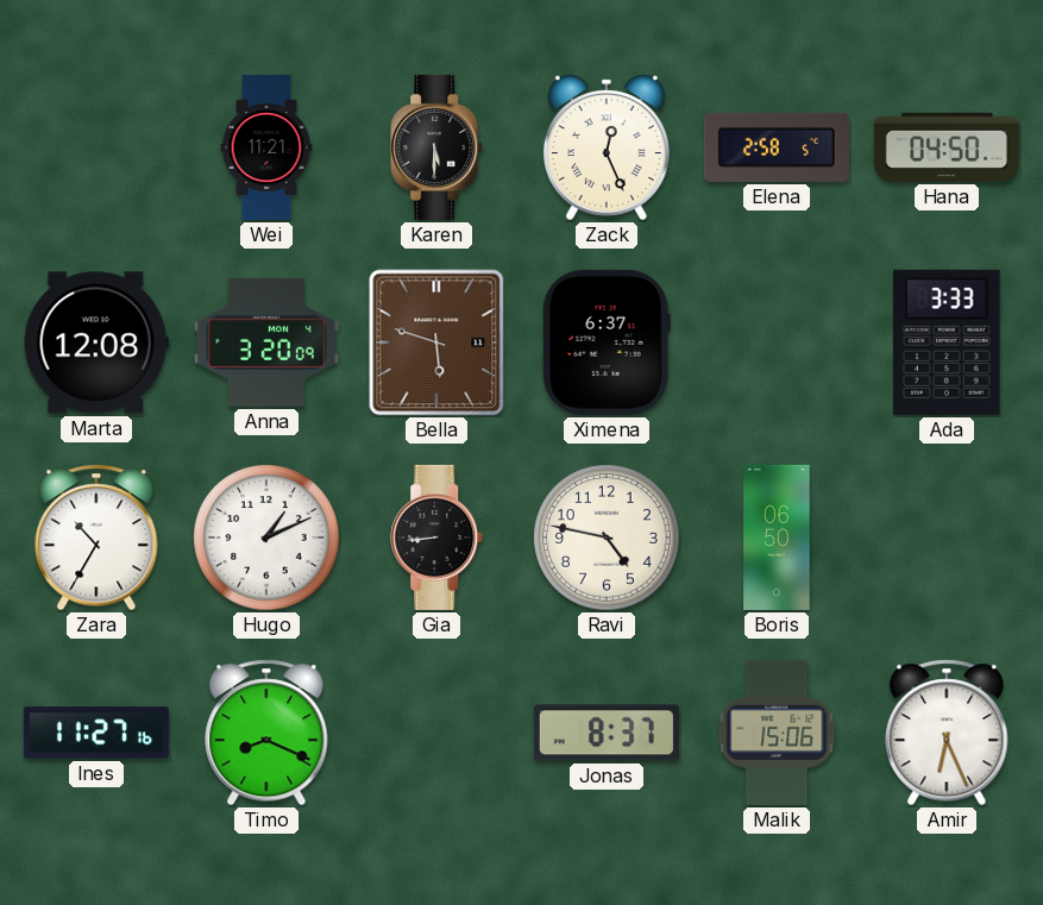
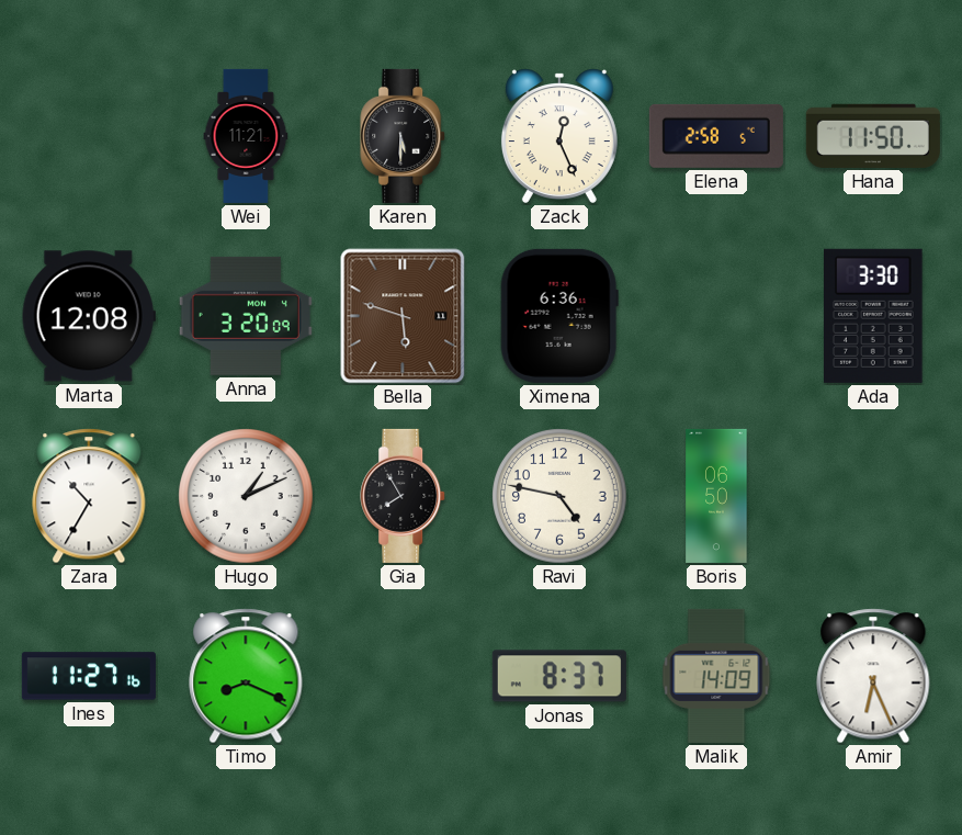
Hana: 04:50 -> 11:50 (873, 136)
Ximena: 6:37 -> 6:36 (559, 316)
Ada: 3:33 -> 3:30 (874, 316)
Gia: 8:44 -> 7:55 (404, 496)
Malik: 15:06 -> 14:09 (716, 676)
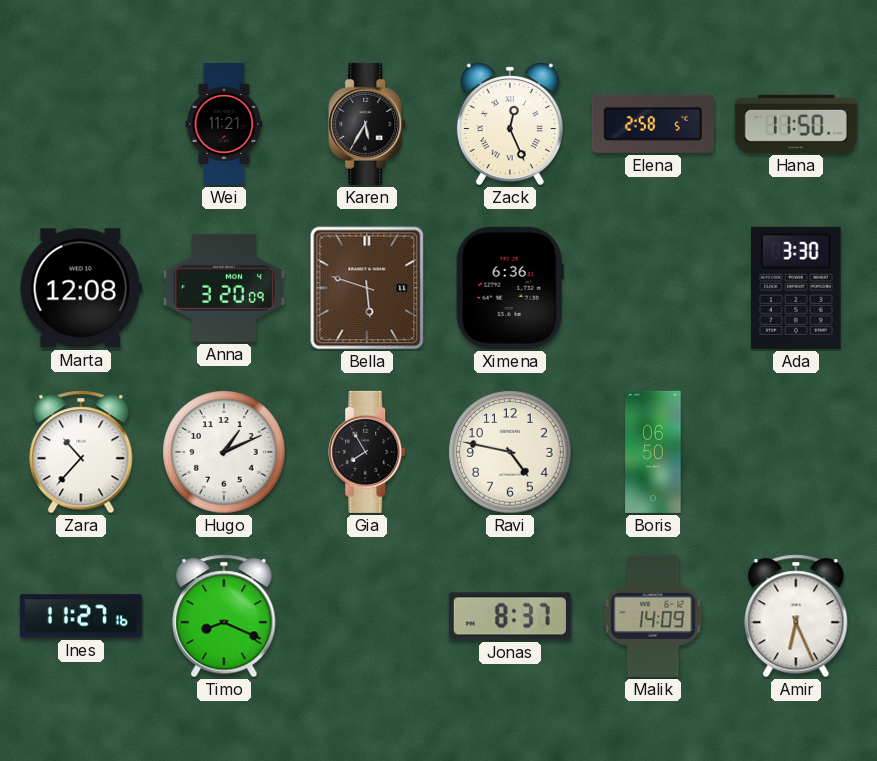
Karen: 5:30 -> 5:35 (368, 124)
Zara: 10:35 -> 10:37 (81, 452)
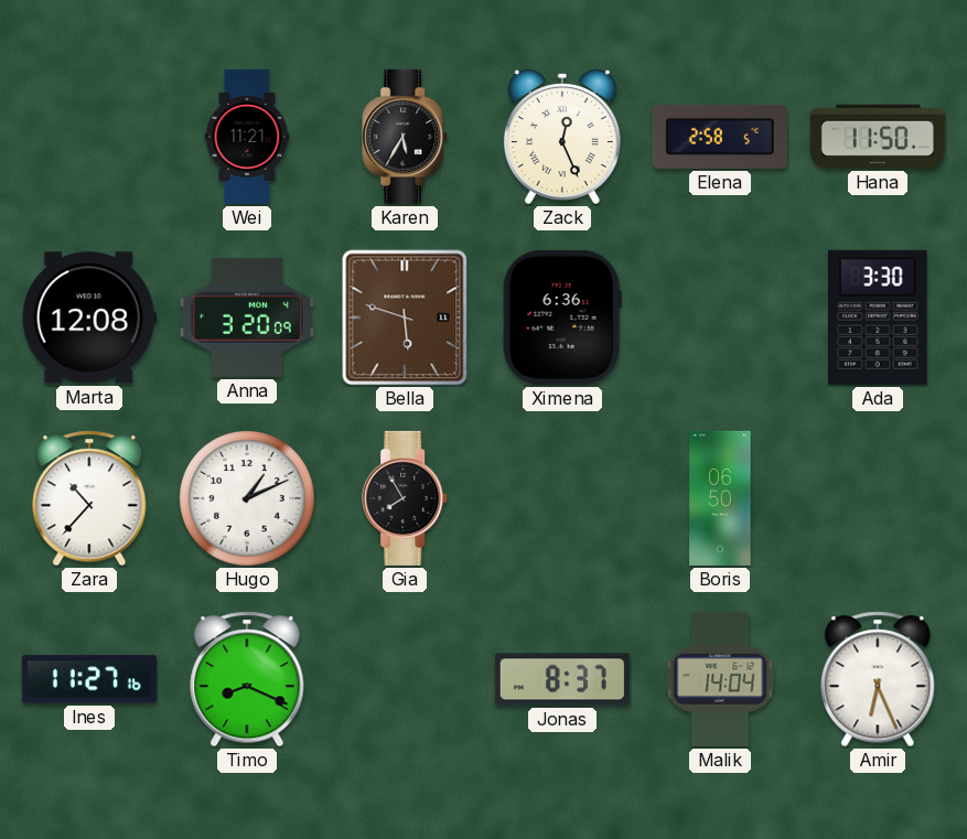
Ravi: 4:47 -> none (510, 452)
Malik: 14:09 -> 14:04 (720, 679)
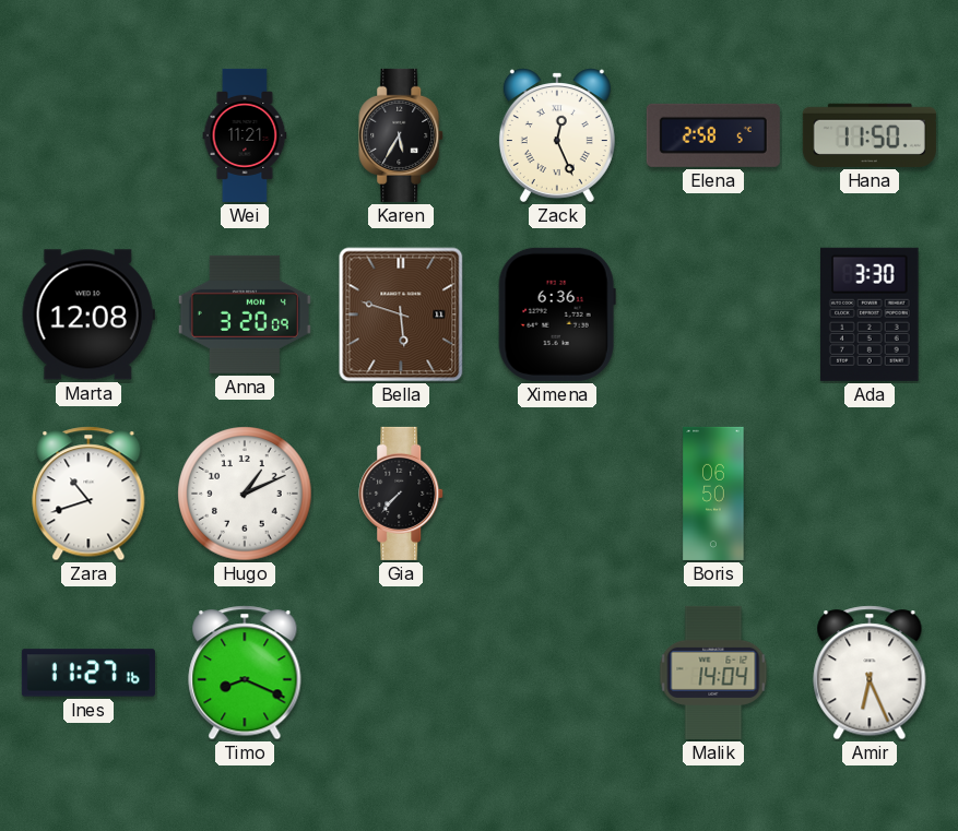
Zara: 10:37 -> 10:42 (88, 494)
Gia: 7:55 -> 7:37 (402, 494)
Jonas: 8:37 -> none (562, 679)
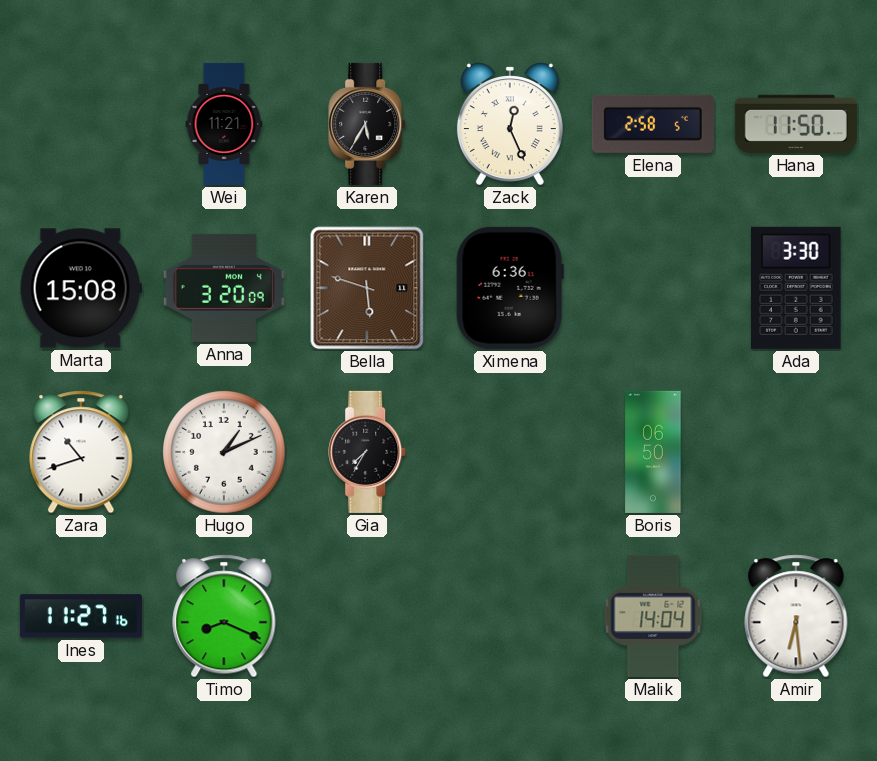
Marta: 12:08 -> 15:08 (81, 288)
Gia: 7:37 -> 7:35 (368, 452)
Amir: 6:26 -> 6:29 (796, 616)
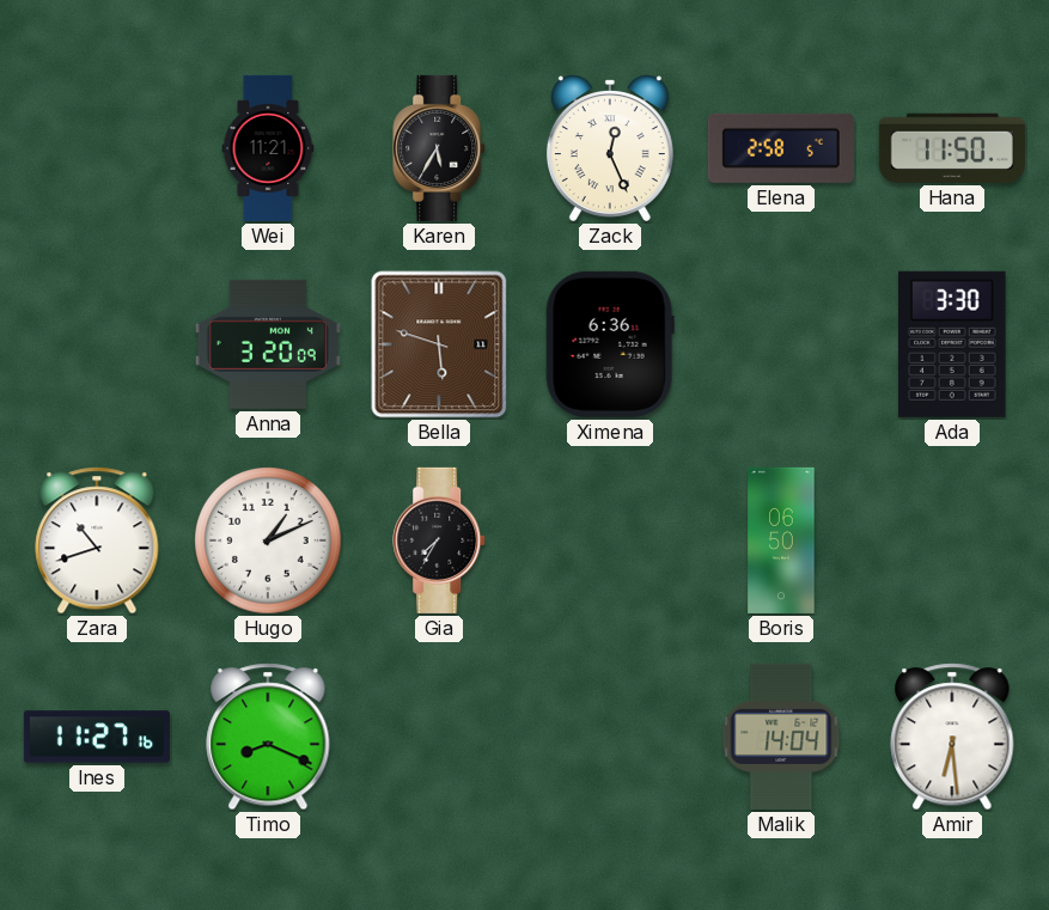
Marta: 15:08 -> none (81, 288)
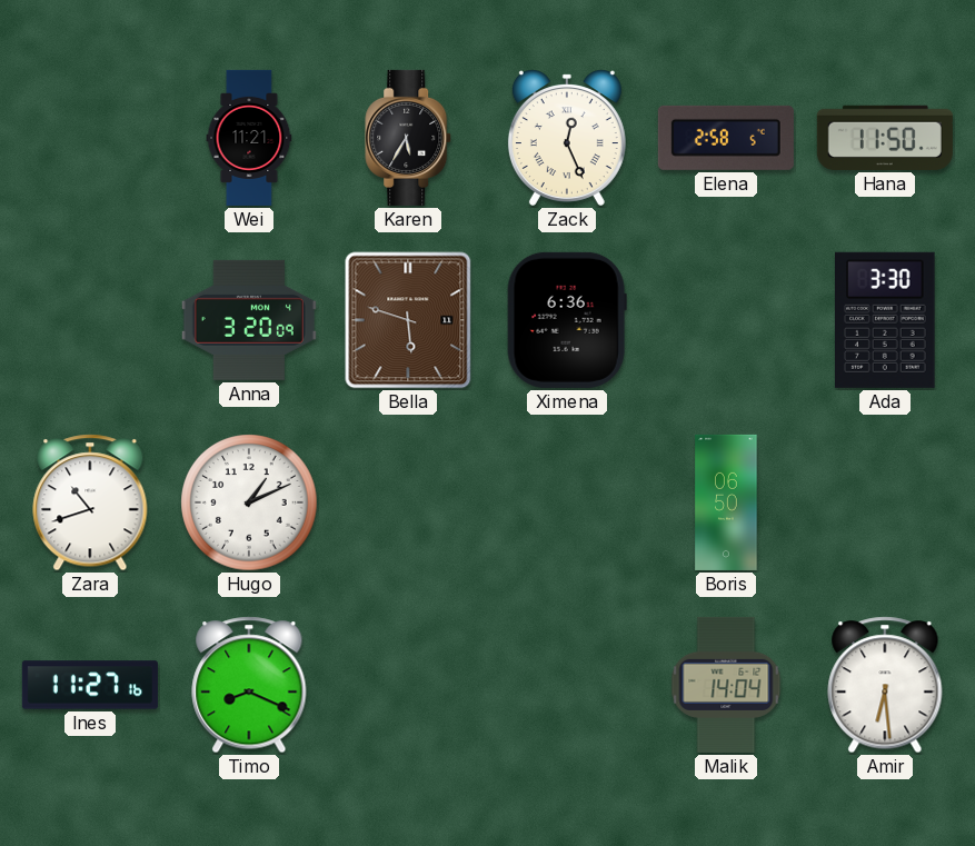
Gia: 7:35 -> none (440, 540)
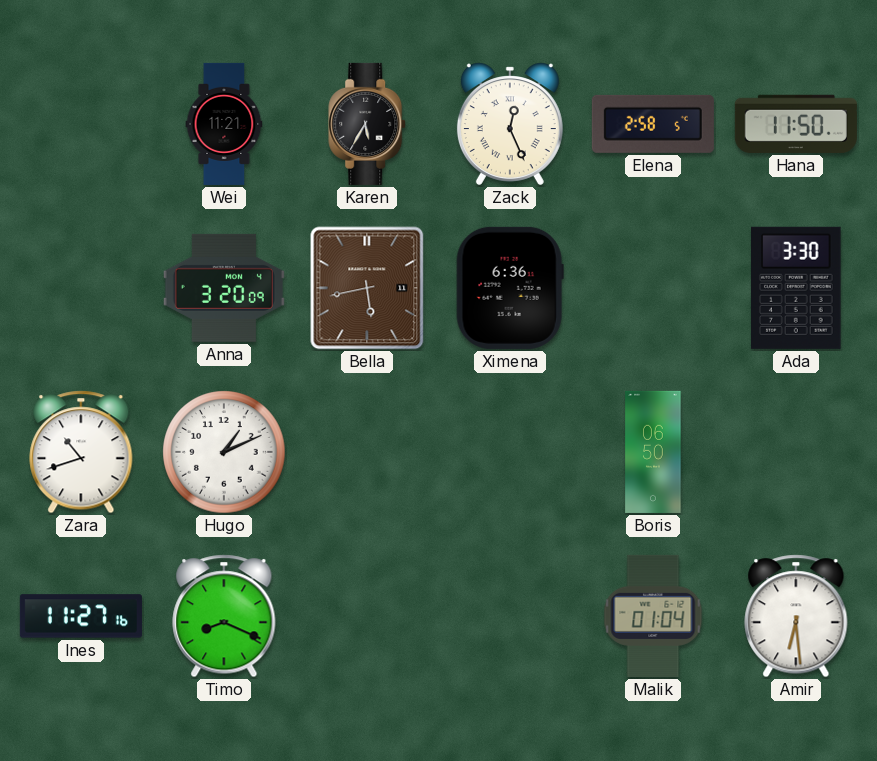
Bella: 5:48 -> 5:43 (367, 288)
Malik: 14:04 -> 01:04 (653, 616)
